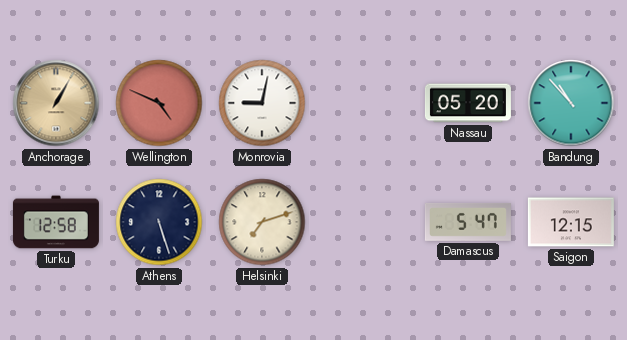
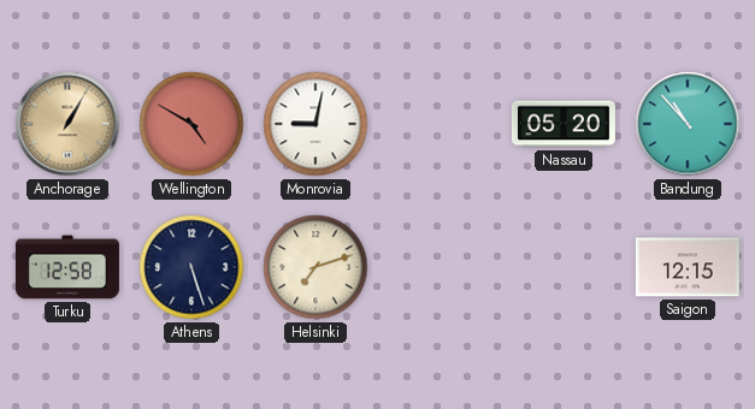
Wellington: 4:49 -> 4:50 (191, 124)
Damascus: 5:47 -> none (468, 222)
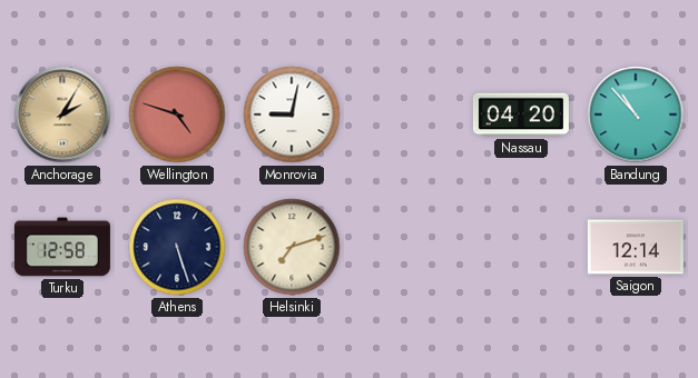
Anchorage: 1:05 -> 2:05 (62, 115)
Wellington: 4:50 -> 4:48 (177, 115)
Nassau: 05:20 -> 04:20 (521, 115)
Saigon: 12:15 -> 12:14 (636, 247)
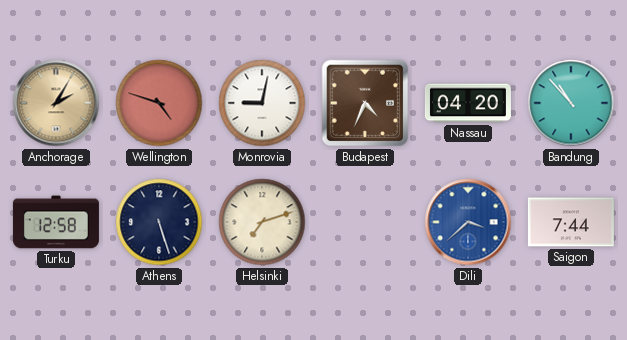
Budapest: none -> 4:34 (365, 103)
Dili: none -> 3:38 (468, 222)
Saigon: 12:14 -> 7:44 (571, 222)
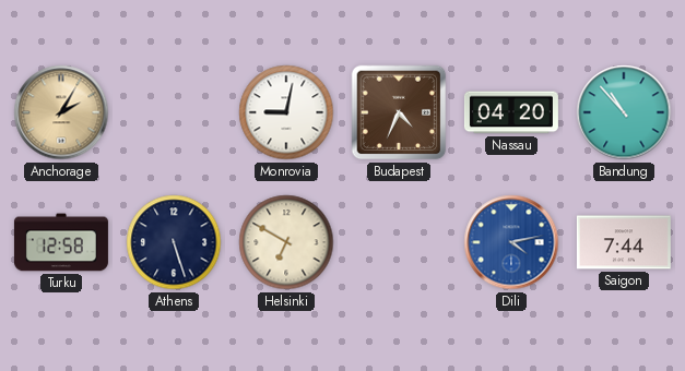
Wellington: 4:48 -> none (159, 103)
Helsinki: 7:12 -> 6:50 (286, 242)
Dili: 3:38 -> 4:13 (511, 242)
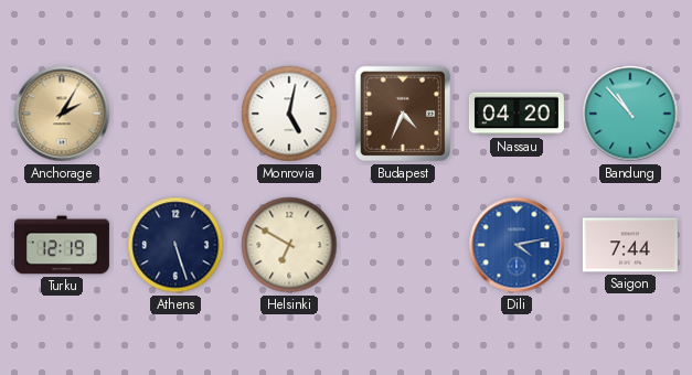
Monrovia: 9:02 -> 5:02 (289, 114)
Turku: 12:58 -> 12:19 (62, 245)
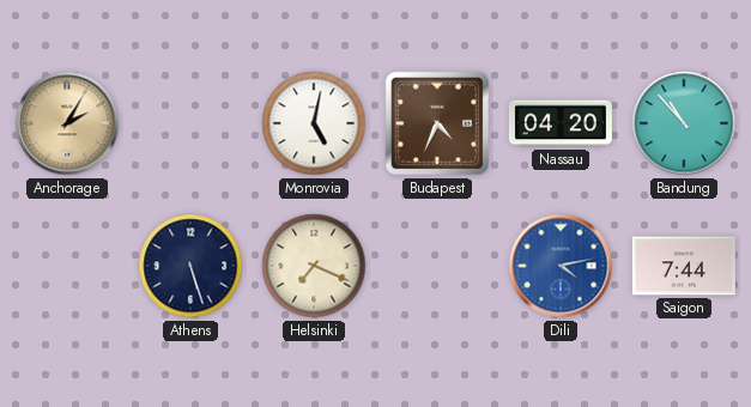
Turku: 12:19 -> none (62, 245)
Helsinki: 6:50 -> 7:19 (314, 266)
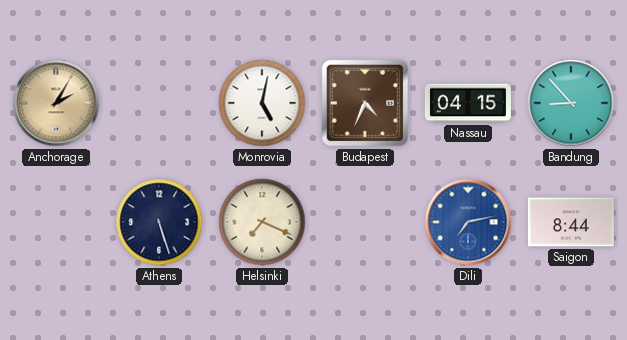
Nassau: 04:20 -> 04:15 (468, 103)
Bandung: 10:53 -> 8:53 (571, 103)
Dili: 4:13 -> 7:13 (468, 222)
Saigon: 7:44 -> 8:44 (571, 222)
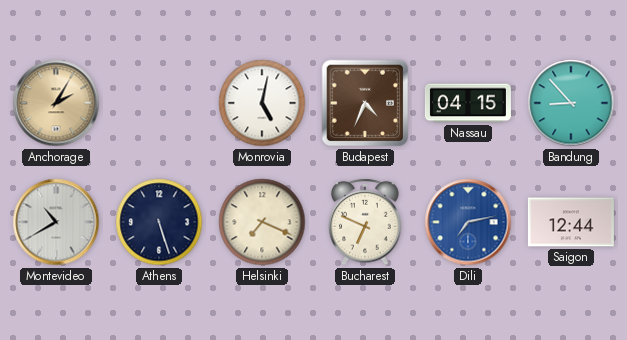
Montevideo: none -> 10:40 (56, 222)
Bucharest: none -> 6:49 (365, 222)
Saigon: 8:44 -> 12:44 (571, 222)
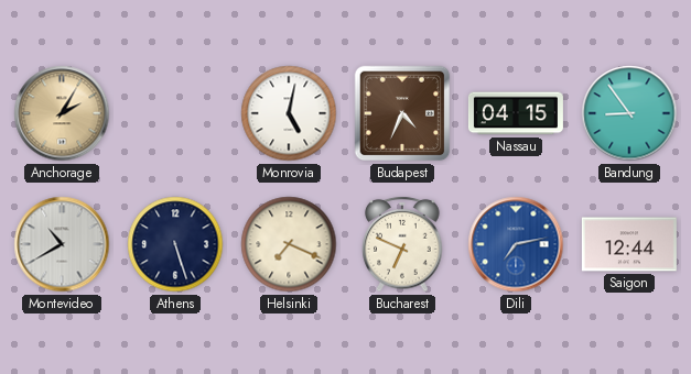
Bandung: 8:53 -> 8:54 (629, 113)
